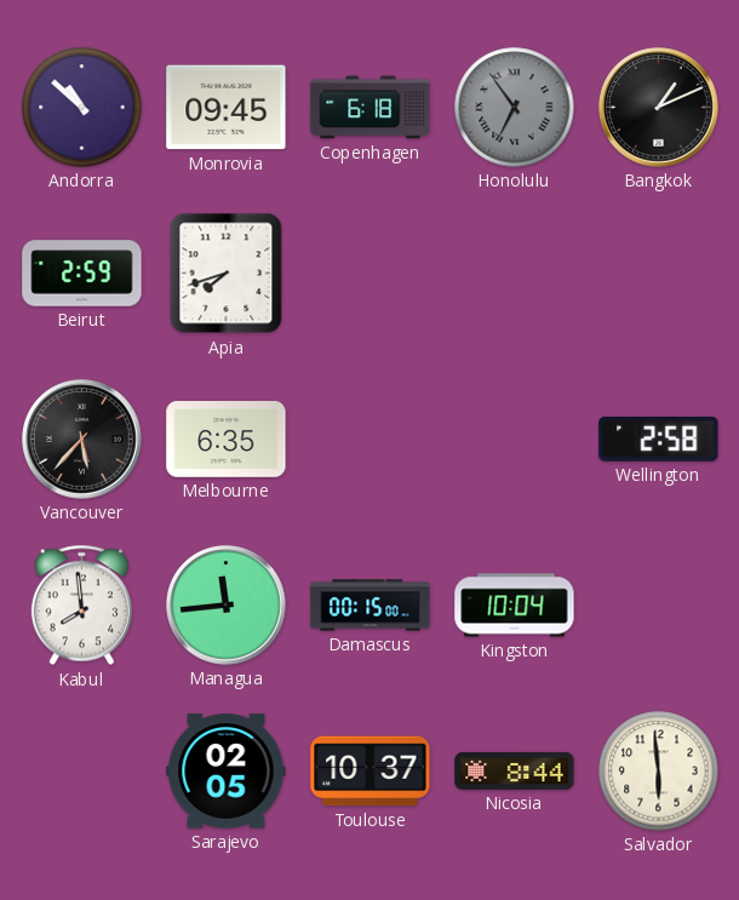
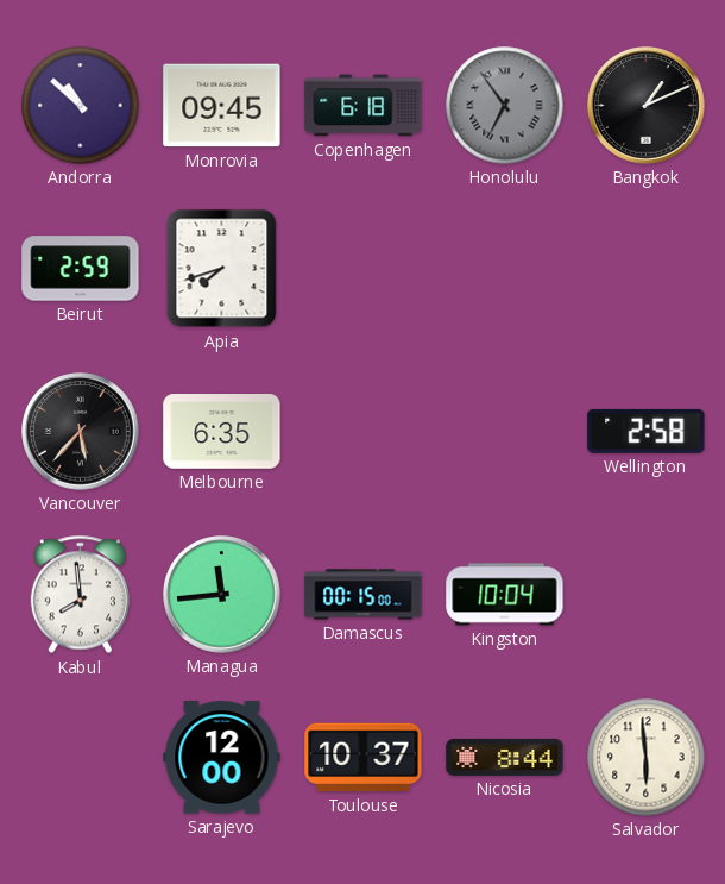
Sarajevo: 02:05 -> 12:00 (222, 758)
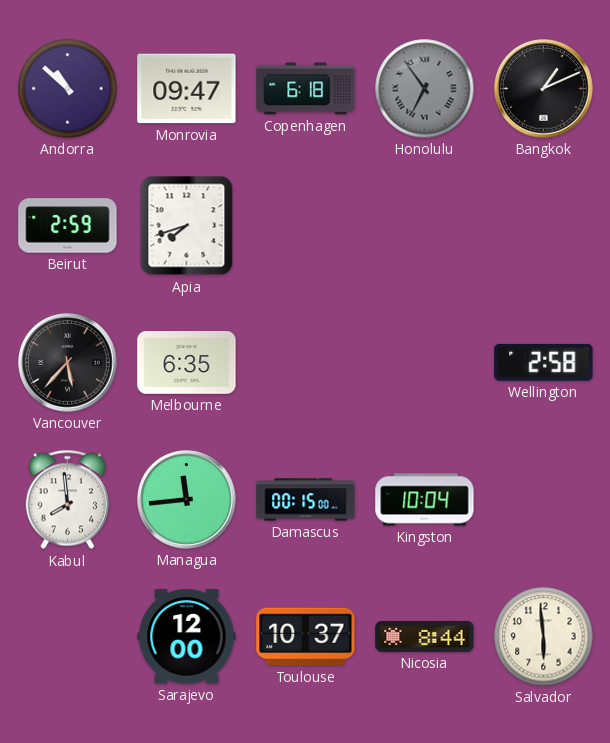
Monrovia: 09:45 -> 09:47 (187, 89)
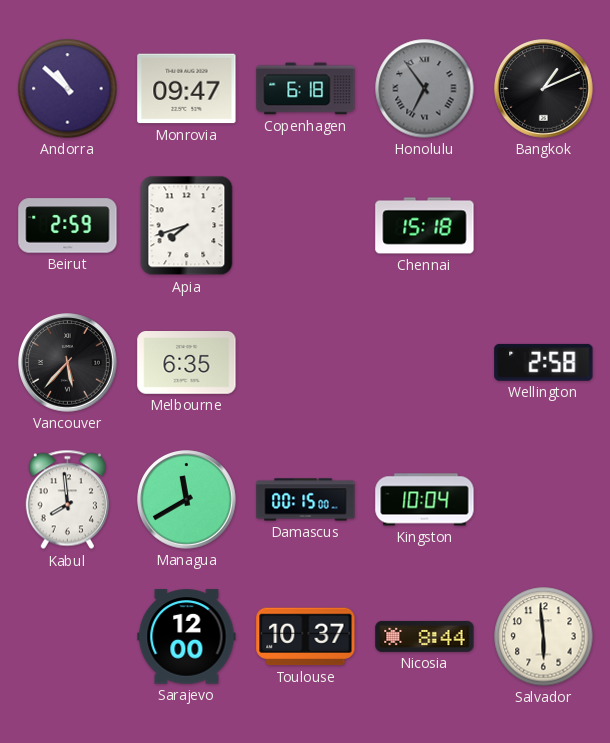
Chennai: none -> 15:18 (425, 226)
Managua: 11:44 -> 11:40 (187, 500)
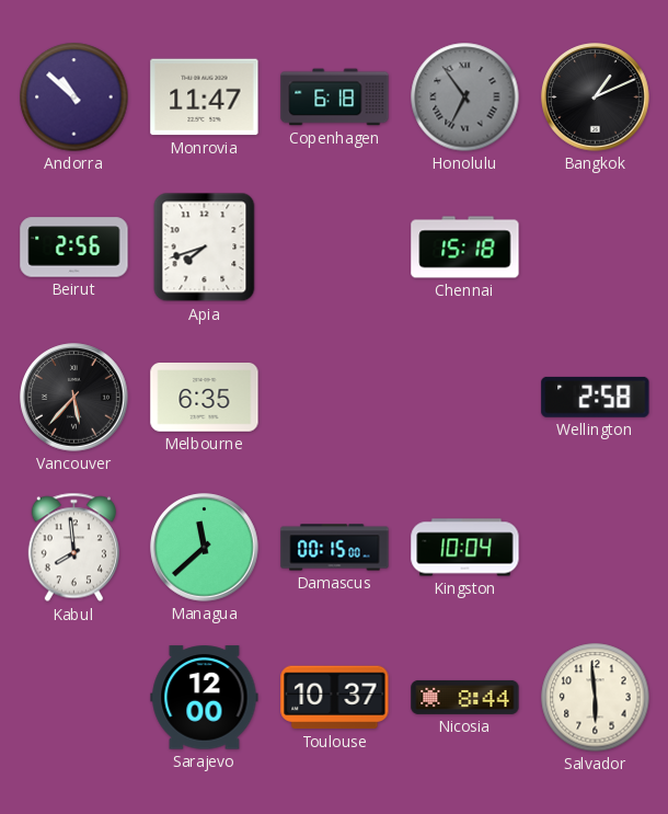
Monrovia: 09:47 -> 11:47 (205, 98)
Beirut: 2:59 -> 2:56 (74, 248)
Managua: 11:40 -> 11:38 (205, 548)
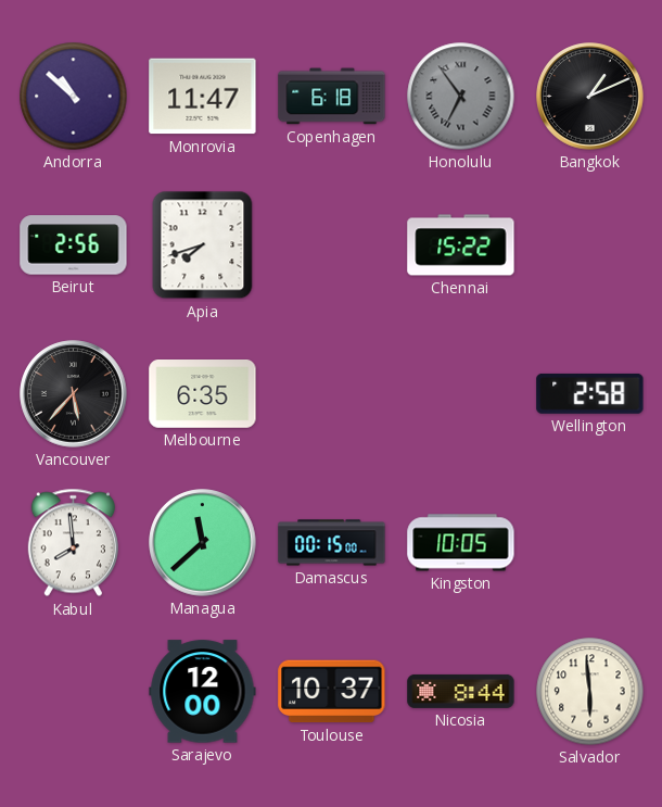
Chennai: 15:18 -> 15:22 (461, 245)
Kingston: 10:04 -> 10:05 (461, 543)
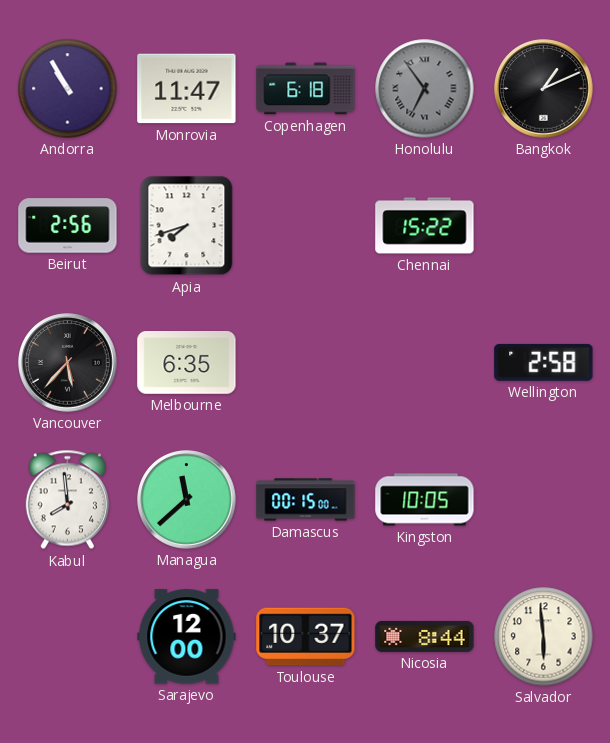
Andorra: 10:52 -> 10:55 (68, 89)
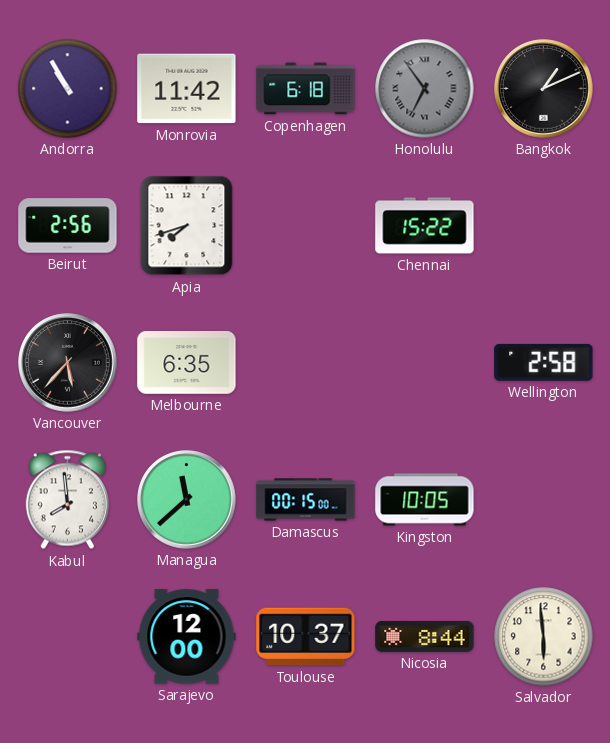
Monrovia: 11:47 -> 11:42 (187, 89)
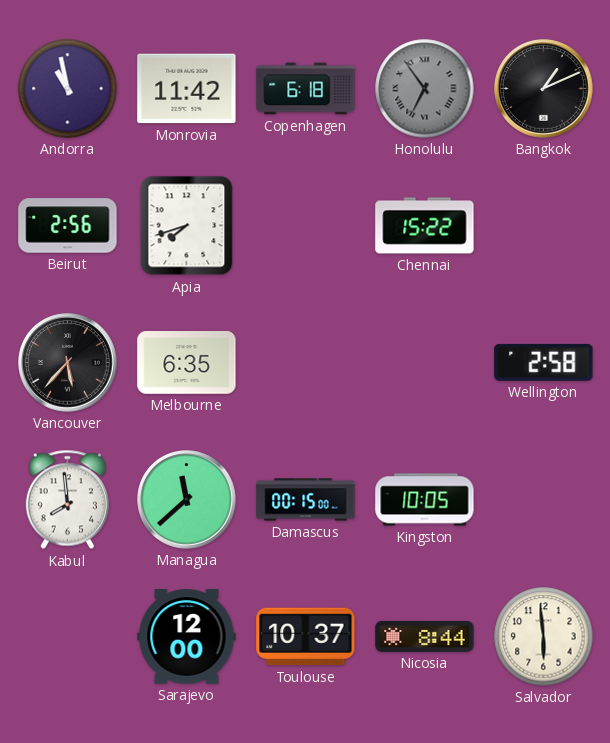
Andorra: 10:55 -> 10:58 (68, 89)
